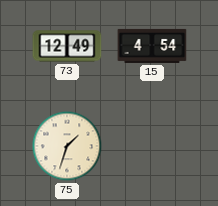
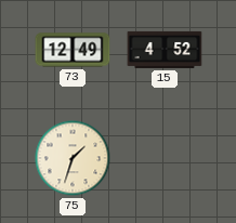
15: 4:54 -> 4:52 (165, 50)
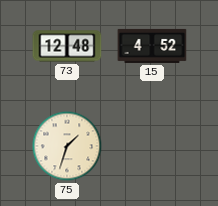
73: 12:49 -> 12:48 (67, 46)
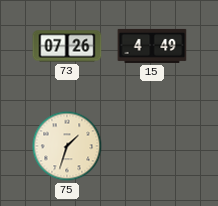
73: 12:48 -> 07:26 (67, 46)
15: 4:52 -> 4:49 (152, 46)
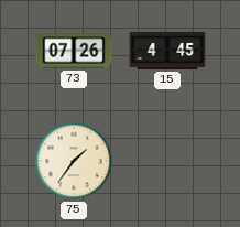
15: 4:49 -> 4:45 (167, 51)
75: 1:33 -> 1:36 (74, 161)
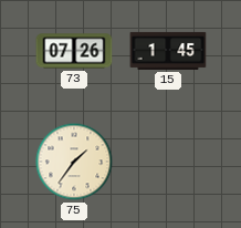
15: 4:45 -> 1:45 (168, 51)
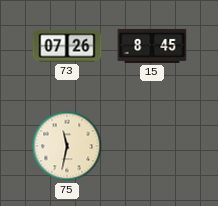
15: 1:45 -> 8:45 (152, 46)
75: 1:36 -> 11:32 (67, 146)
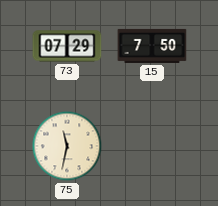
73: 07:26 -> 07:29 (67, 46)
15: 8:45 -> 7:50 (152, 46)
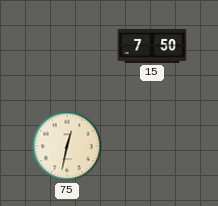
73: 07:29 -> none (67, 46)
75: 11:32 -> 12:32 (67, 146)
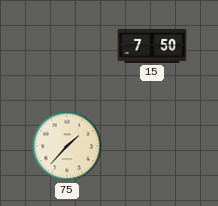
75: 12:32 -> 1:37 (67, 146)
